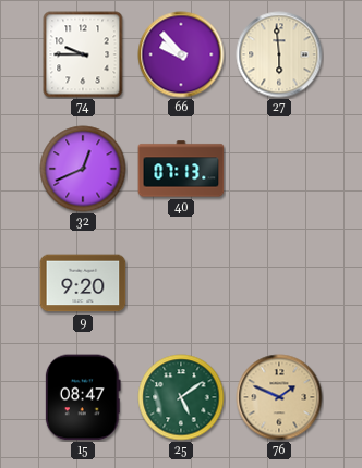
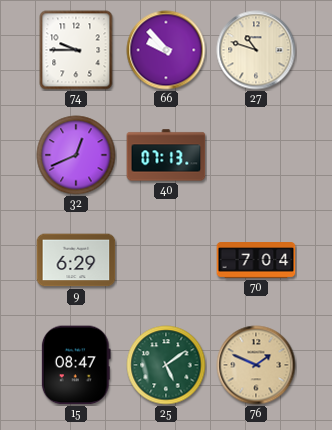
27: 5:59 -> 10:48 (256, 50)
9: 9:20 -> 6:29 (76, 260)
70: none -> 7:04 (256, 261)
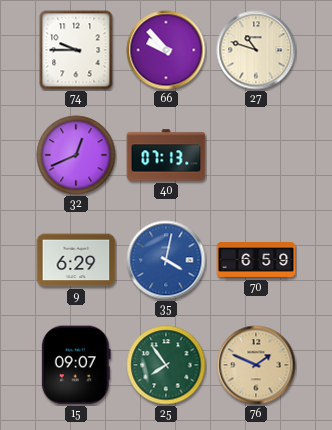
35: none -> 4:02 (166, 260)
70: 7:04 -> 6:59 (256, 261)
15: 08:47 -> 09:07 (76, 365)
25: 5:09 -> 7:54 (166, 365)
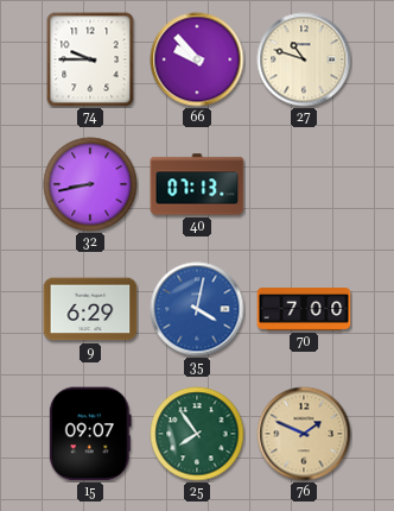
32: 12:41 -> 8:43 (90, 184)
70: 6:59 -> 7:00 (304, 310)
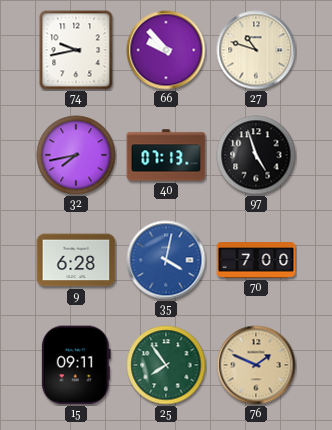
74: 9:45 -> 9:43 (76, 50)
32: 8:43 -> 7:43 (76, 155)
97: none -> 4:57 (256, 155)
9: 6:29 -> 6:28 (76, 260)
15: 09:07 -> 09:11 (76, 365)
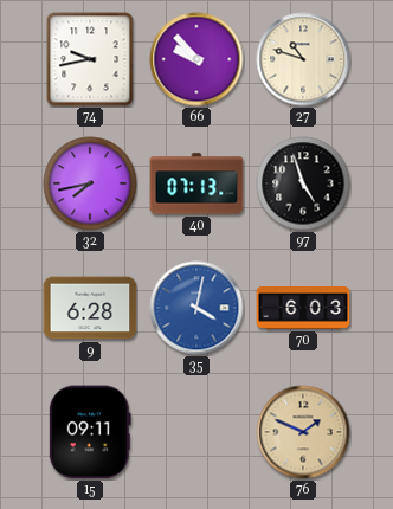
70: 7:00 -> 6:03 (303, 309)
25: 7:54 -> none (166, 365)
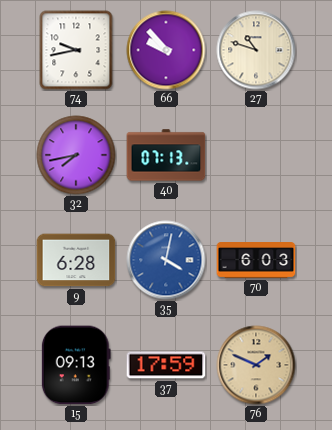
97: 4:57 -> none (303, 183)
15: 09:11 -> 09:13 (76, 365)
37: none -> 17:59 (166, 365)
